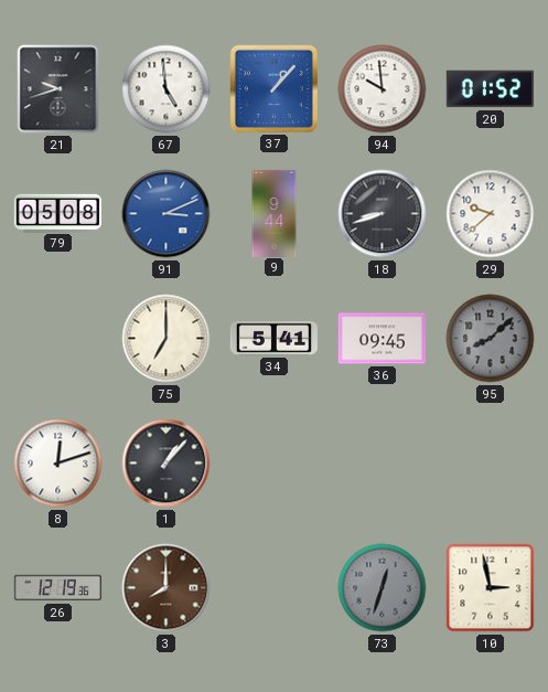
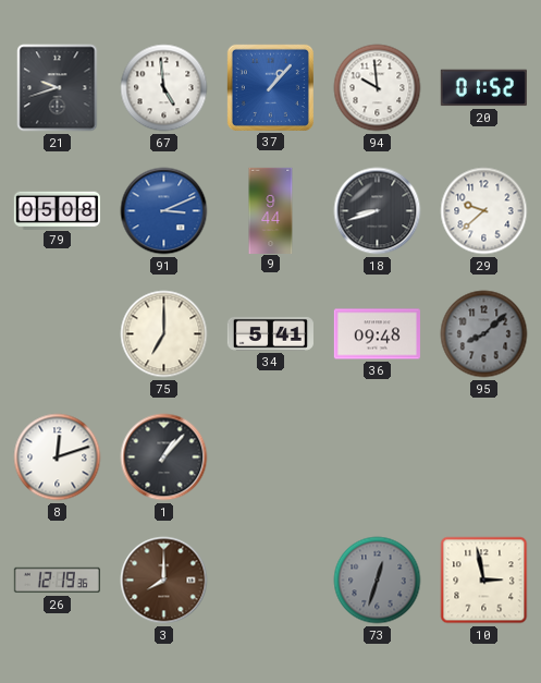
36: 09:45 -> 09:48 (377, 334)
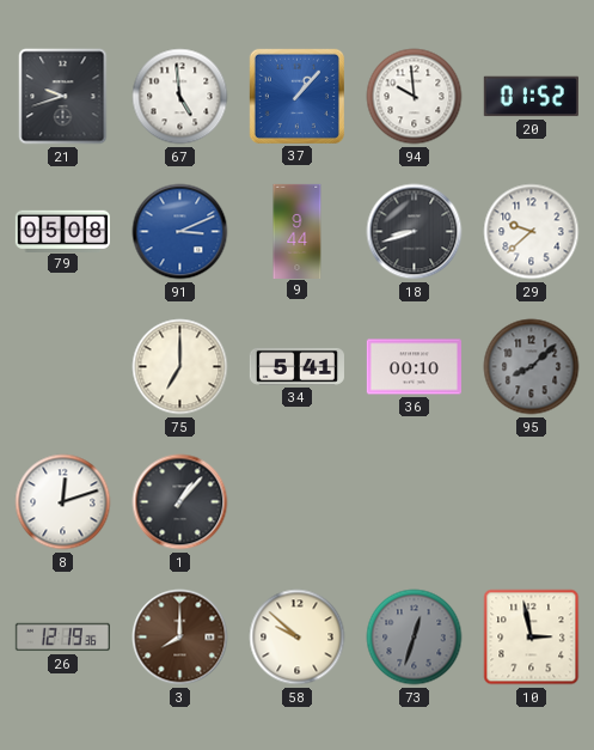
36: 09:48 -> 00:10 (414, 367)
58: none -> 9:52 (298, 638)
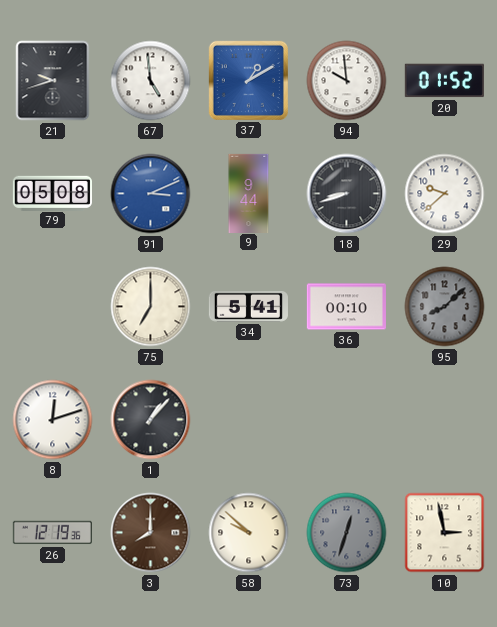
37: 1:07 -> 1:10 (248, 80)
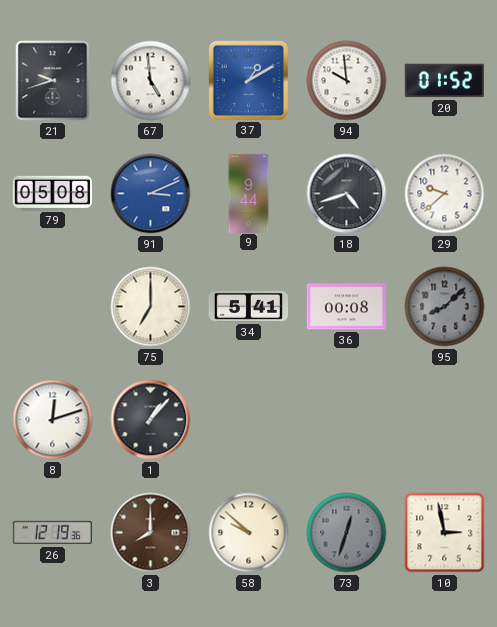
18: 8:42 -> 4:42 (347, 194)
36: 00:10 -> 00:08 (346, 307)
